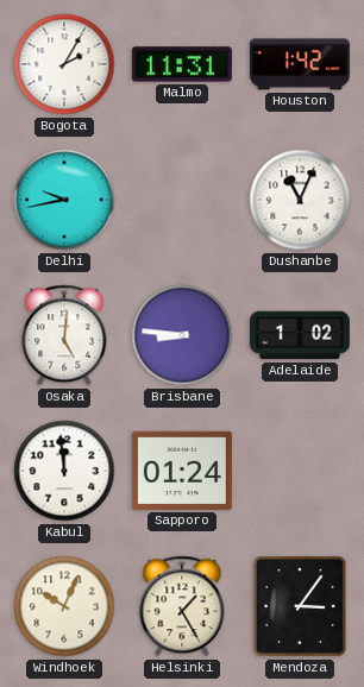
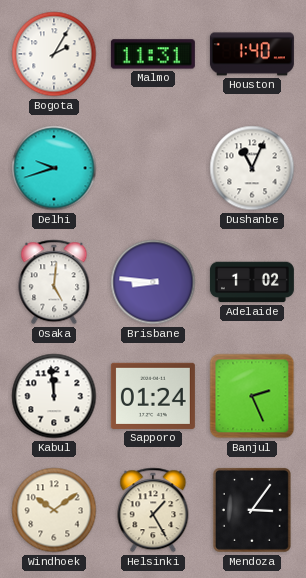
Houston: 1:42 -> 1:40 (252, 54)
Delhi: 9:43 -> 9:42 (54, 168)
Banjul: none -> 2:26 (252, 396)
Windhoek: 10:04 -> 10:09 (54, 510)
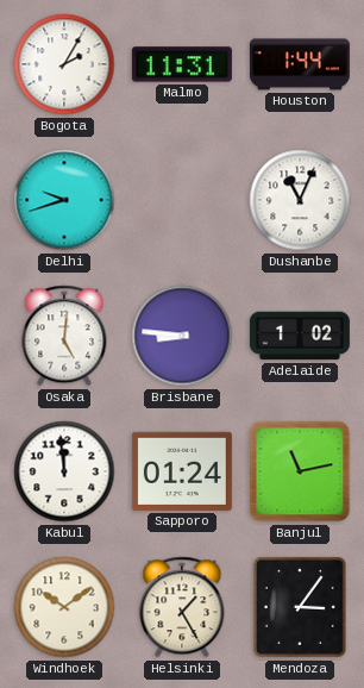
Houston: 1:40 -> 1:44 (300, 64)
Banjul: 2:26 -> 11:13 (300, 471)
